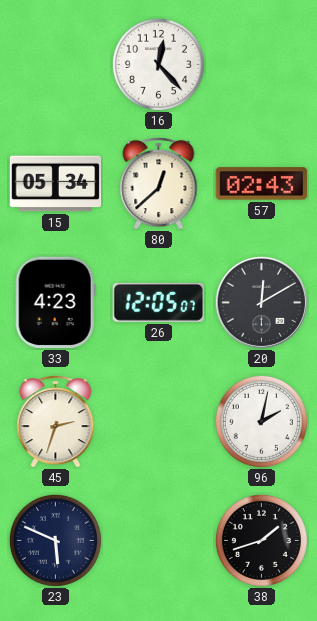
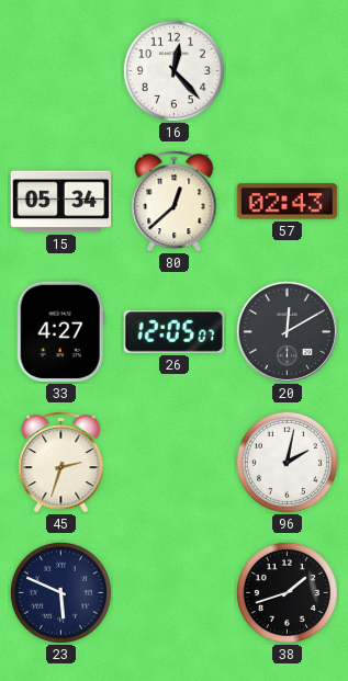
33: 4:23 -> 4:27 (60, 332)
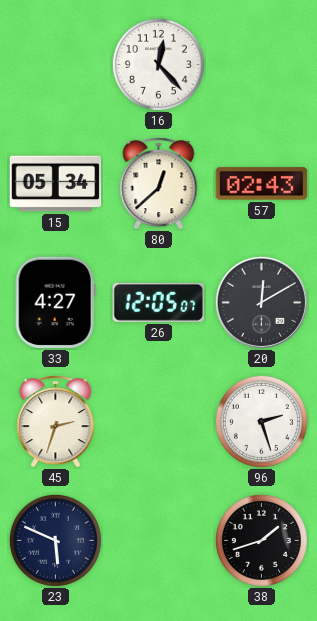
96: 2:02 -> 2:27 (261, 421)
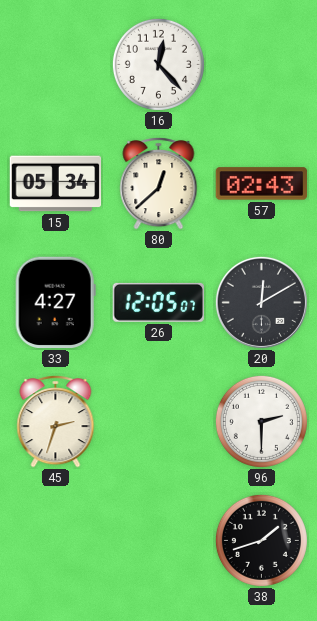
96: 2:27 -> 2:30 (261, 421)
23: 5:49 -> none (55, 540)
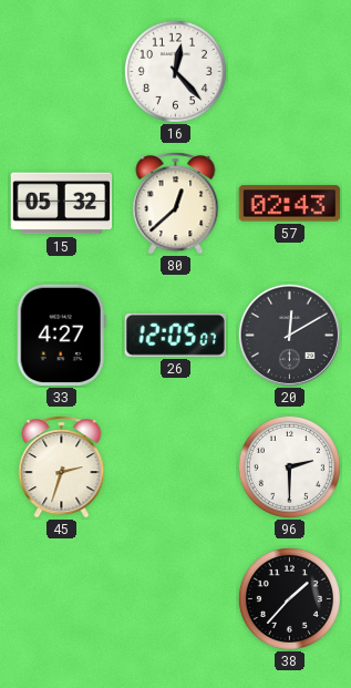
15: 05:34 -> 05:32 (62, 204)
38: 1:42 -> 1:37 (289, 598)
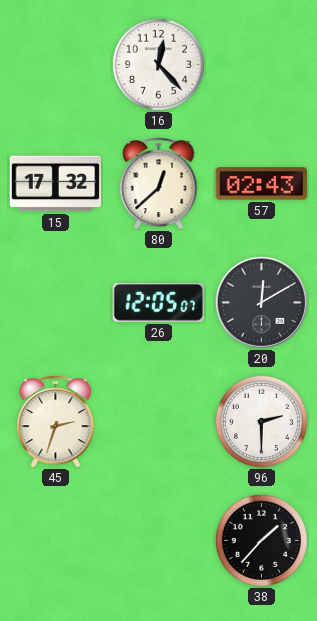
15: 05:32 -> 17:32 (56, 184)
33: 4:27 -> none (61, 336)
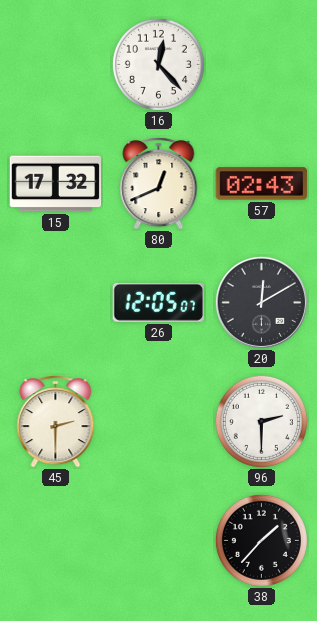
80: 12:38 -> 12:41 (159, 184)
45: 2:33 -> 2:30 (56, 422)
